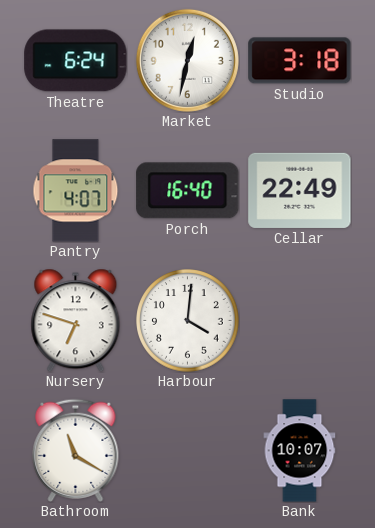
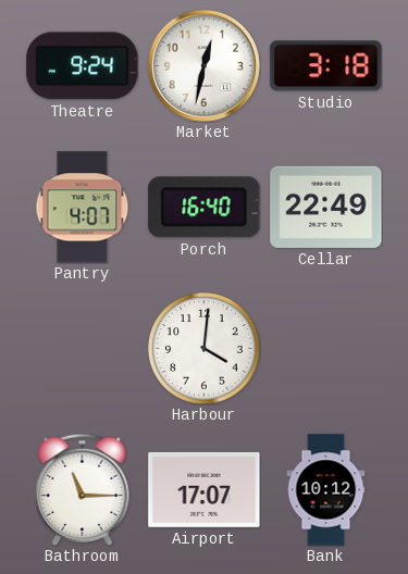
Theatre: 6:24 -> 9:24 (83, 66)
Nursery: 6:48 -> none (76, 320)
Bathroom: 11:20 -> 11:15 (83, 489)
Airport: none -> 17:07 (205, 489)
Bank: 10:07 -> 10:12 (326, 490)
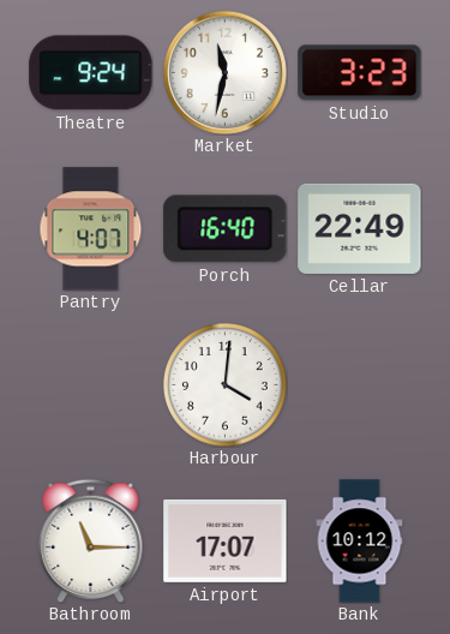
Market: 12:32 -> 11:32 (224, 72)
Studio: 3:18 -> 3:23 (360, 73)
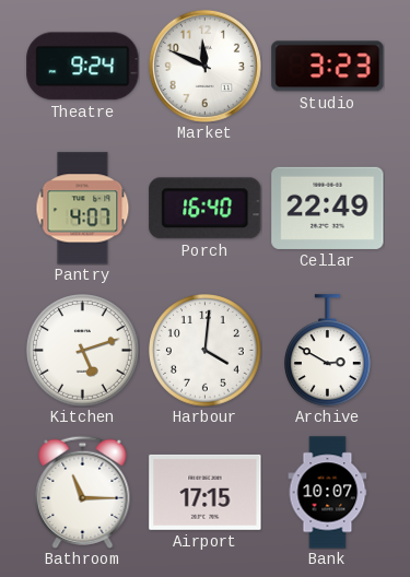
Market: 11:32 -> 11:49 (204, 66)
Kitchen: none -> 5:12 (83, 351)
Archive: none -> 2:50 (328, 351)
Airport: 17:07 -> 17:15 (206, 492)
Bank: 10:12 -> 10:07 (328, 493)
